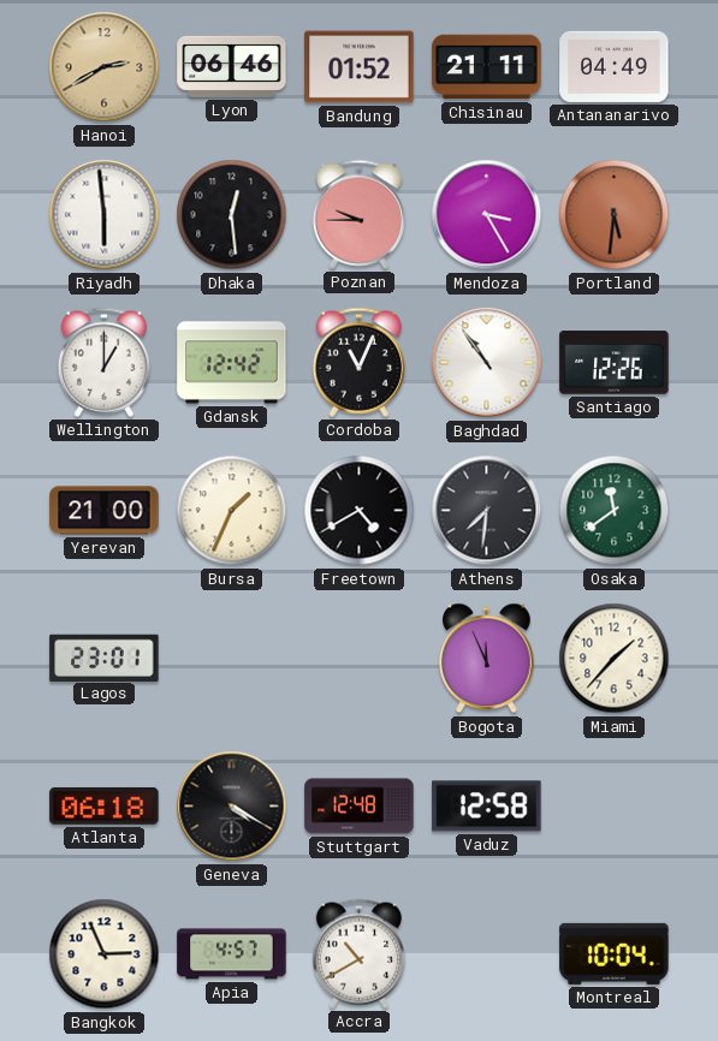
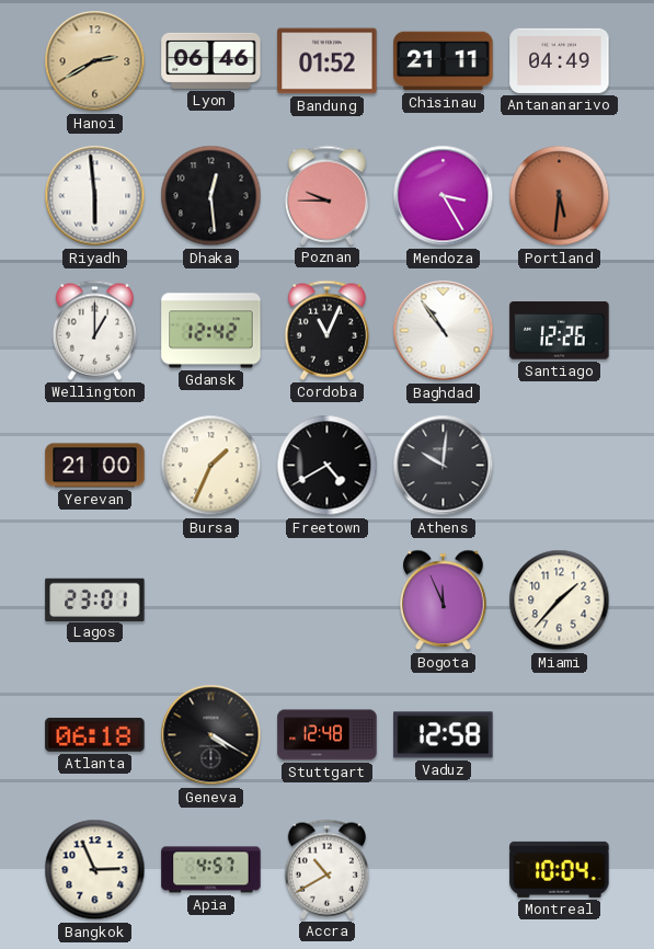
Athens: 7:31 -> 10:01 (444, 466)
Osaka: 11:39 -> none (615, 511)
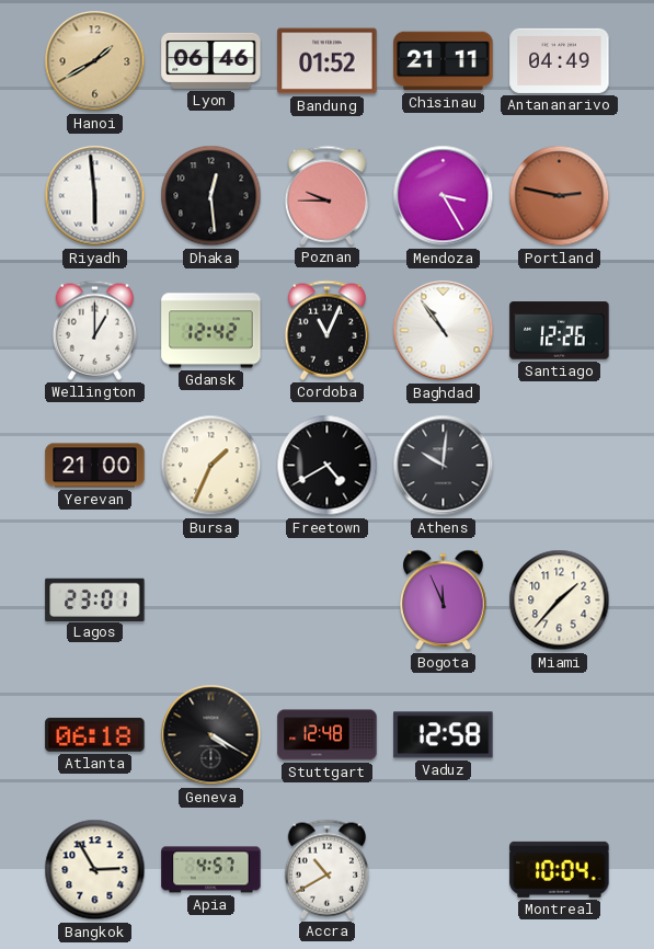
Hanoi: 2:40 -> 1:40 (95, 61)
Portland: 5:31 -> 2:47 (560, 196)
Bangkok: 2:56 -> 2:55 (95, 870)
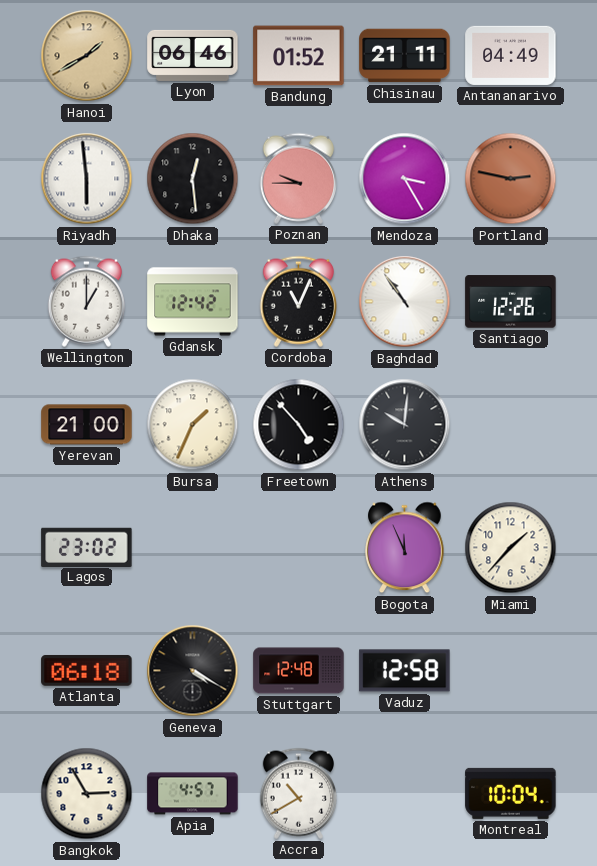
Freetown: 4:40 -> 4:53 (299, 425)
Lagos: 23:01 -> 23:02 (87, 547)
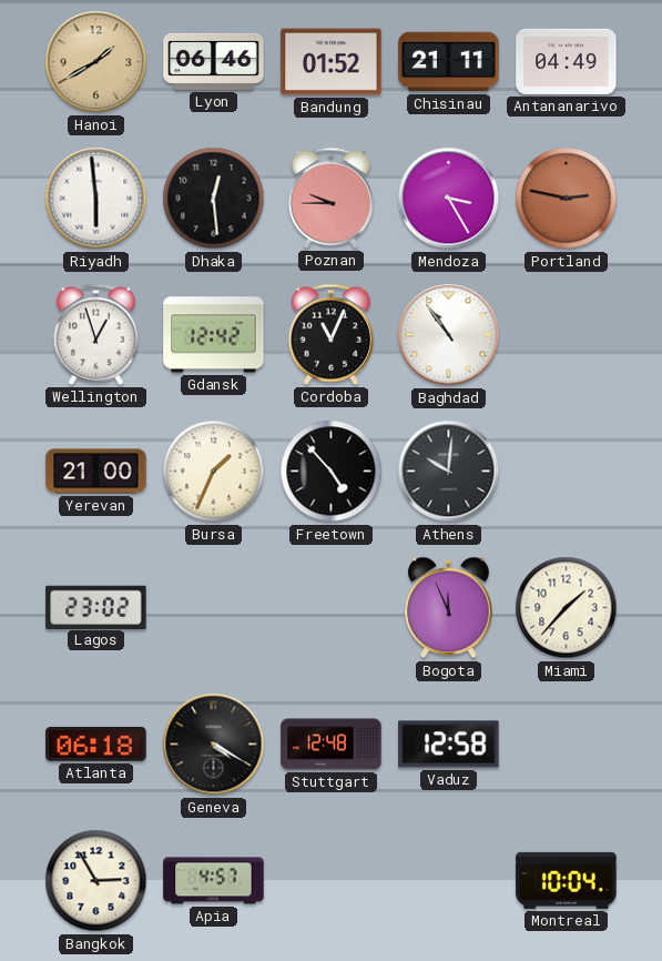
Wellington: 1:00 -> 12:57 (95, 334)
Santiago: 12:26 -> none (511, 302)
Accra: 10:40 -> none (298, 793)
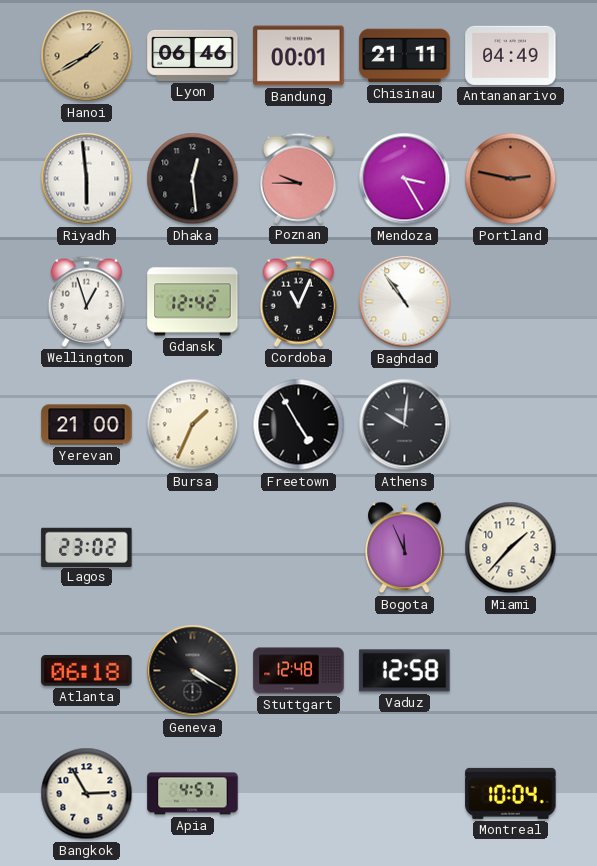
Bandung: 01:52 -> 00:01 (299, 56)
Freetown: 4:53 -> 4:55 (299, 425)
